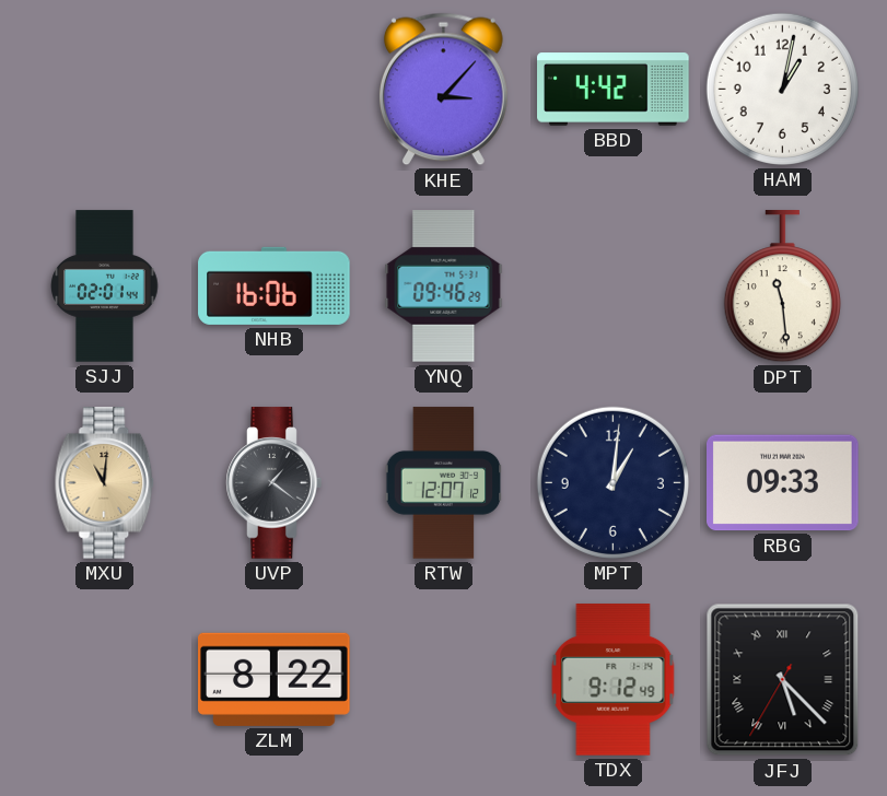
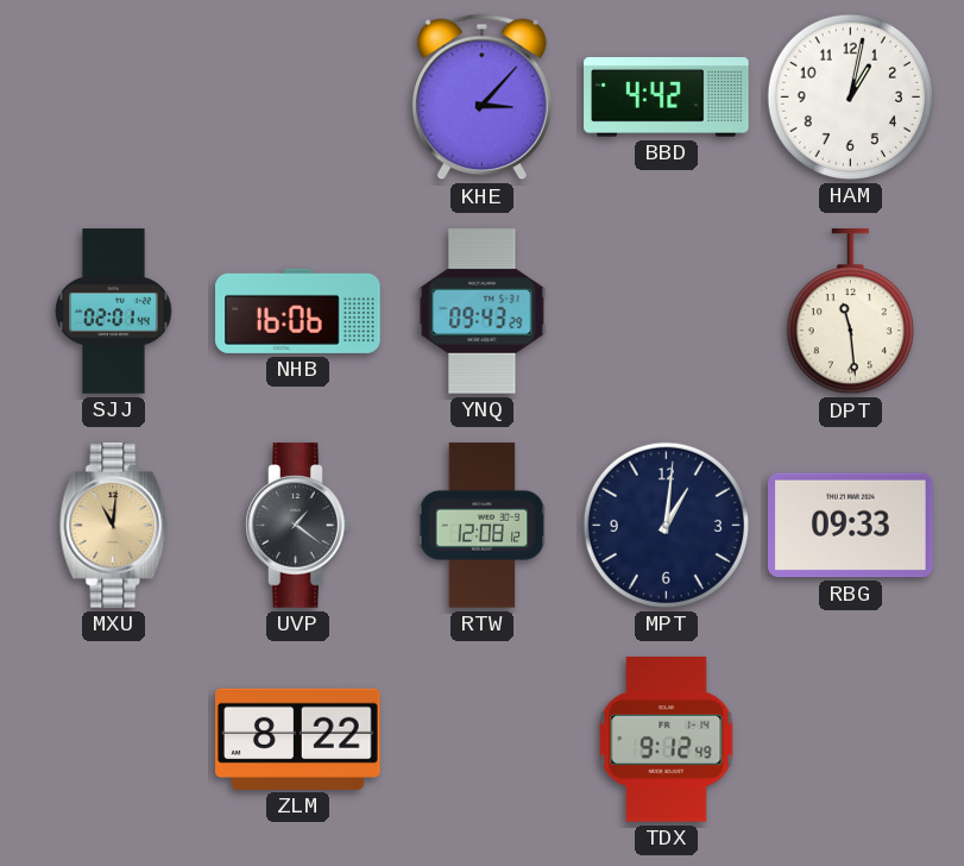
YNQ: 09:46 -> 09:43 (483, 312)
RTW: 12:07 -> 12:08 (483, 526)
JFJ: 5:22 -> none (783, 680)
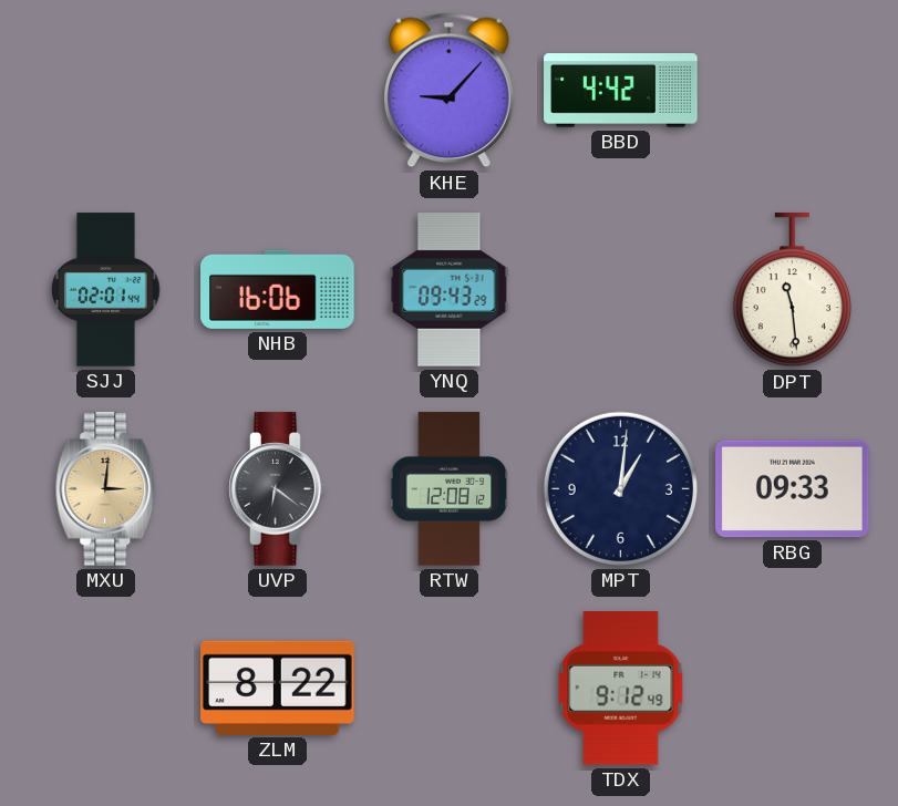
KHE: 3:07 -> 9:07 (448, 91)
HAM: 1:02 -> none (850, 96)
MXU: 11:01 -> 3:01 (106, 489)
UVP: 1:21 -> 6:21 (278, 489)
